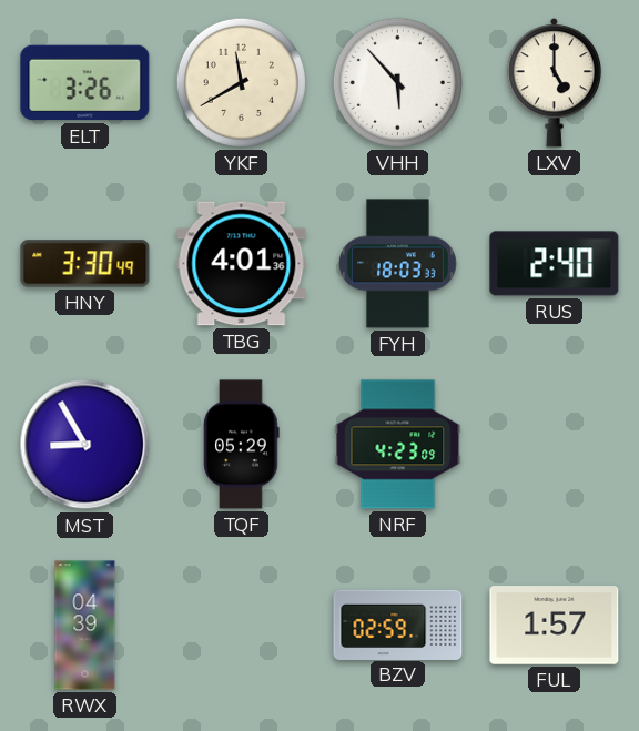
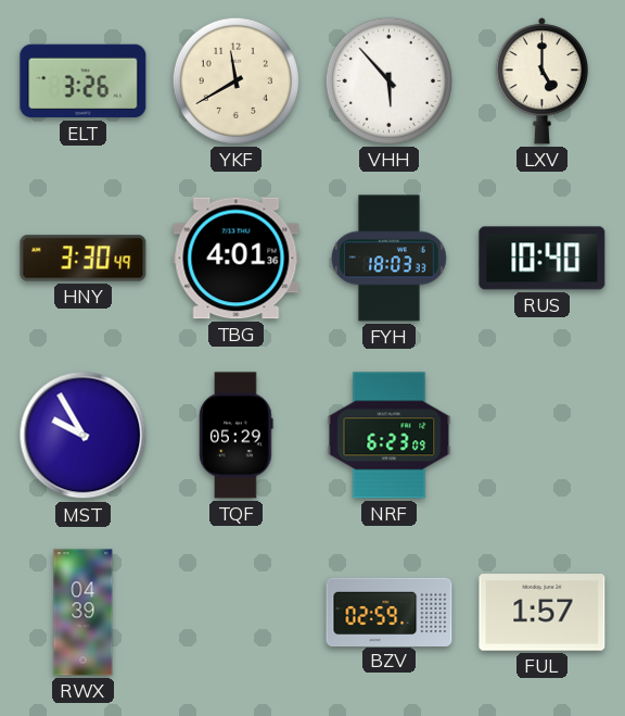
RUS: 2:40 -> 10:40 (543, 259)
MST: 8:55 -> 9:55 (84, 436)
NRF: 4:23 -> 6:23 (390, 436)
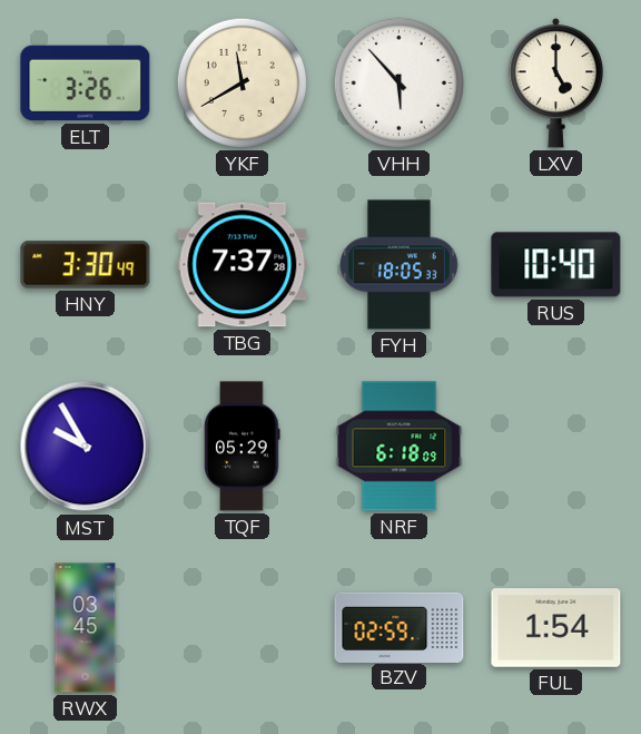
TBG: 4:01 -> 7:37 (243, 265)
FYH: 18:03 -> 18:05 (398, 265)
NRF: 6:23 -> 6:18 (400, 447)
RWX: 04:39 -> 03:45 (86, 628)
FUL: 1:57 -> 1:54 (556, 628)
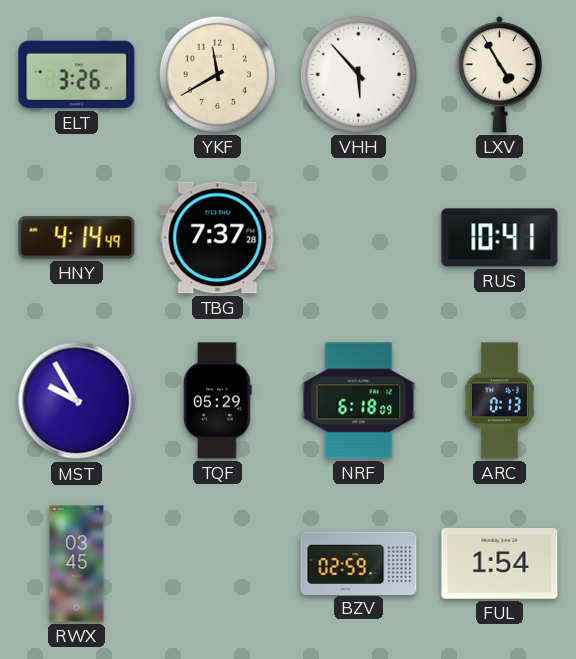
LXV: 5:00 -> 4:55 (499, 75)
HNY: 3:30 -> 4:14 (77, 238)
FYH: 18:05 -> none (398, 265)
RUS: 10:40 -> 10:41 (500, 238)
ARC: none -> 0:13 (499, 401)
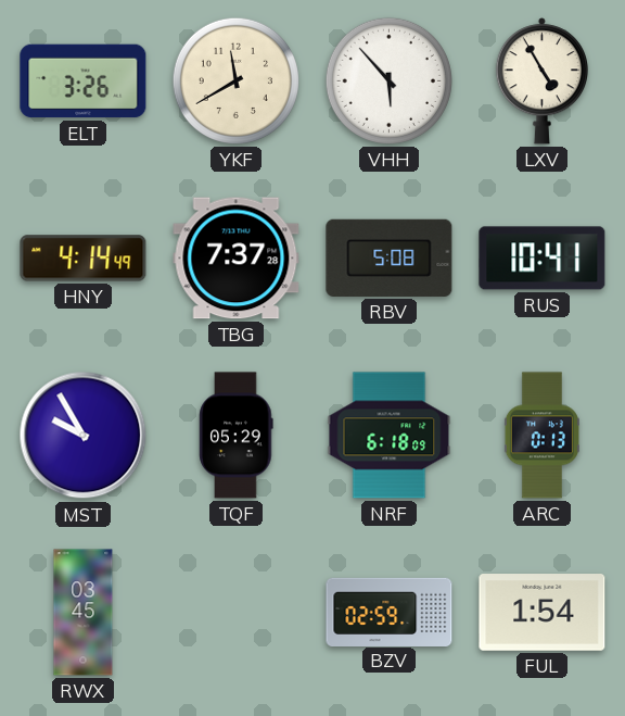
RBV: none -> 5:08 (390, 257)
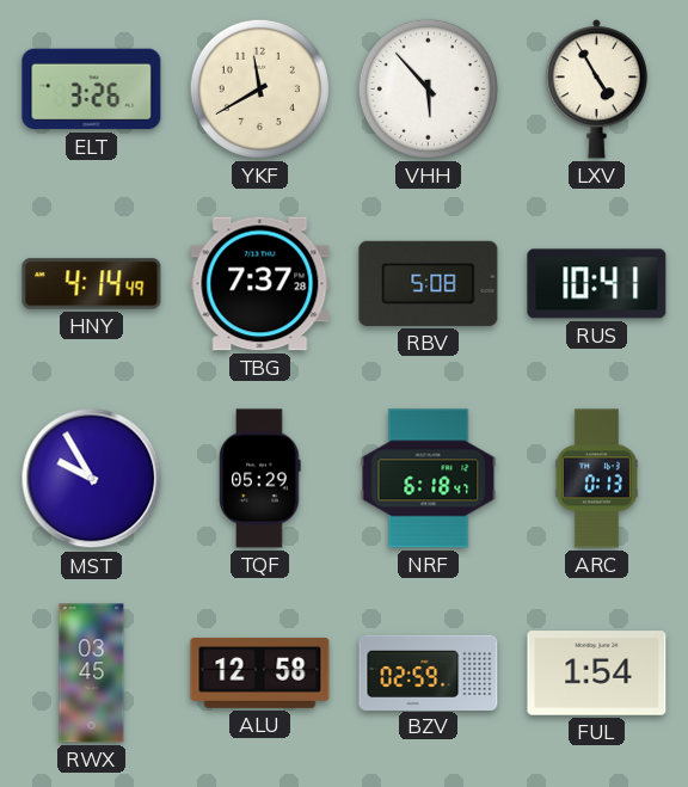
NRF: 6:18:09 -> 6:18:47 (429, 479)
ALU: none -> 12:58 (260, 672)
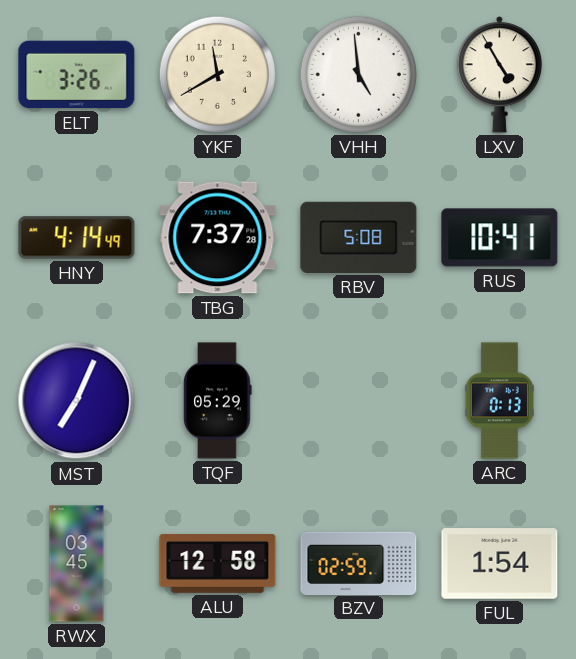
VHH: 5:53 -> 4:59 (358, 74)
MST: 9:55 -> 7:04 (77, 401)
NRF: 6:18 -> none (429, 479)
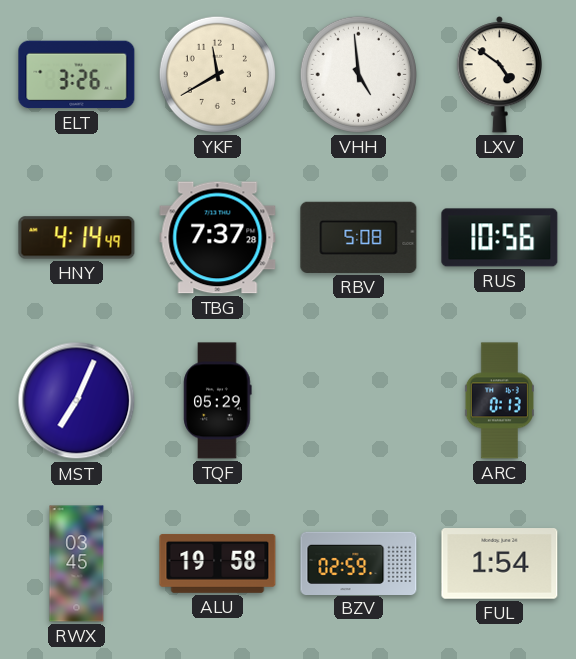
LXV: 4:55 -> 4:51 (499, 75)
RUS: 10:41 -> 10:56 (500, 238)
ALU: 12:58 -> 19:58 (218, 563)
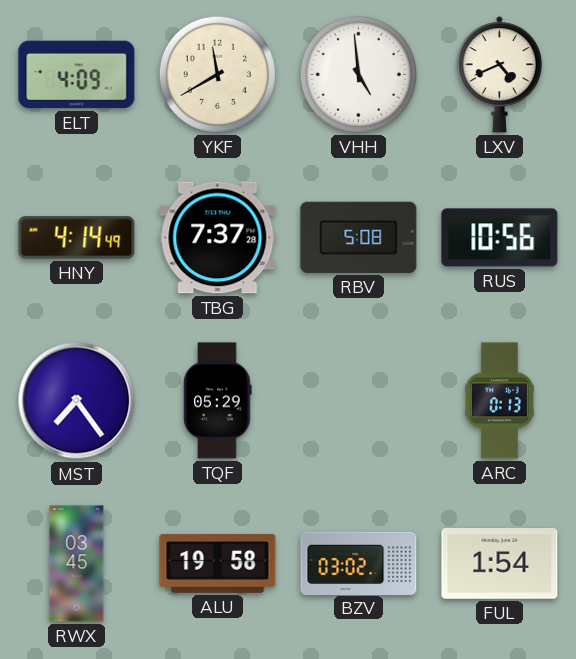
ELT: 3:26 -> 4:09 (77, 75)
LXV: 4:51 -> 4:41 (499, 75)
MST: 7:04 -> 7:24 (77, 401)
BZV: 02:59 -> 03:02 (359, 563)
